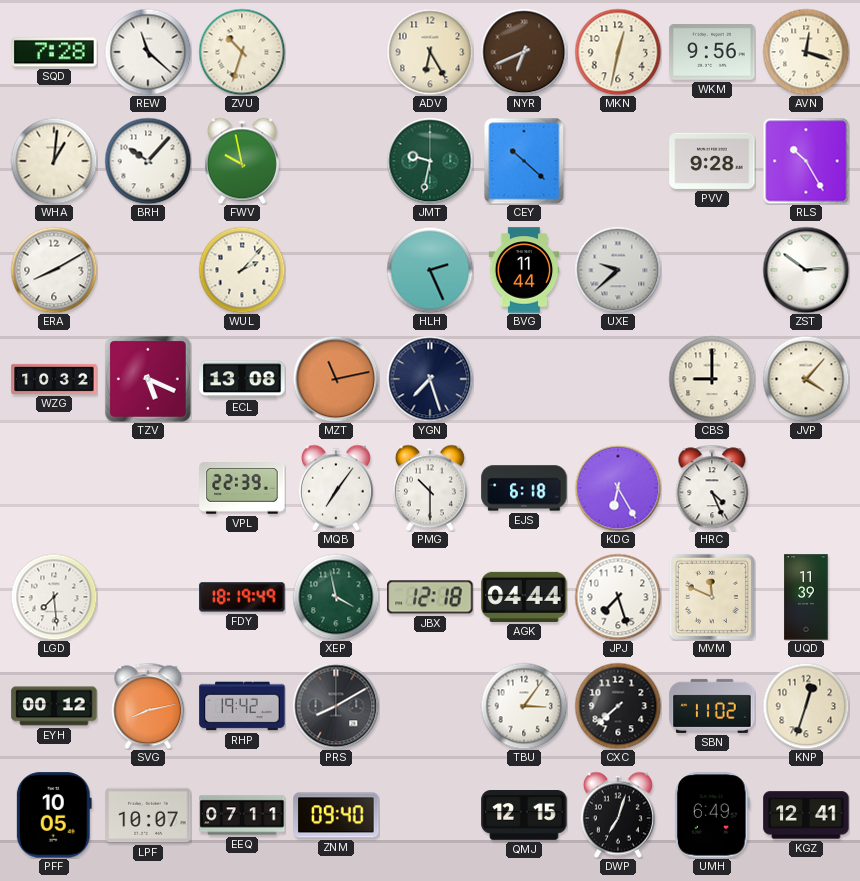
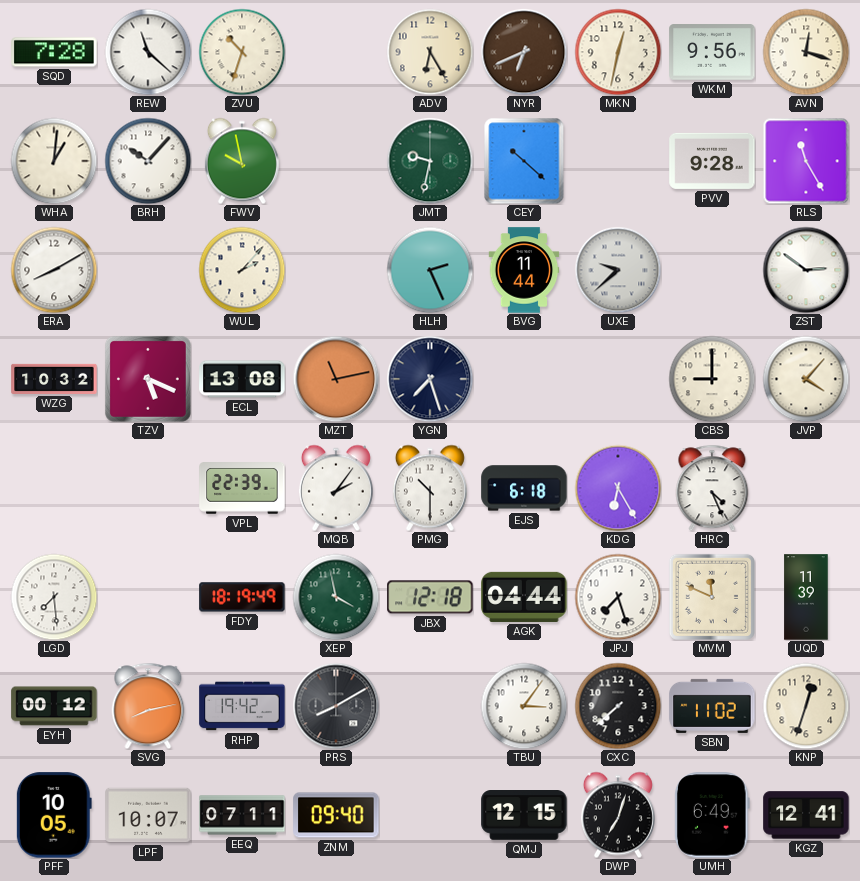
RLS: 10:25 -> 11:25 (806, 161)
MQB: 7:06 -> 2:06 (336, 488)
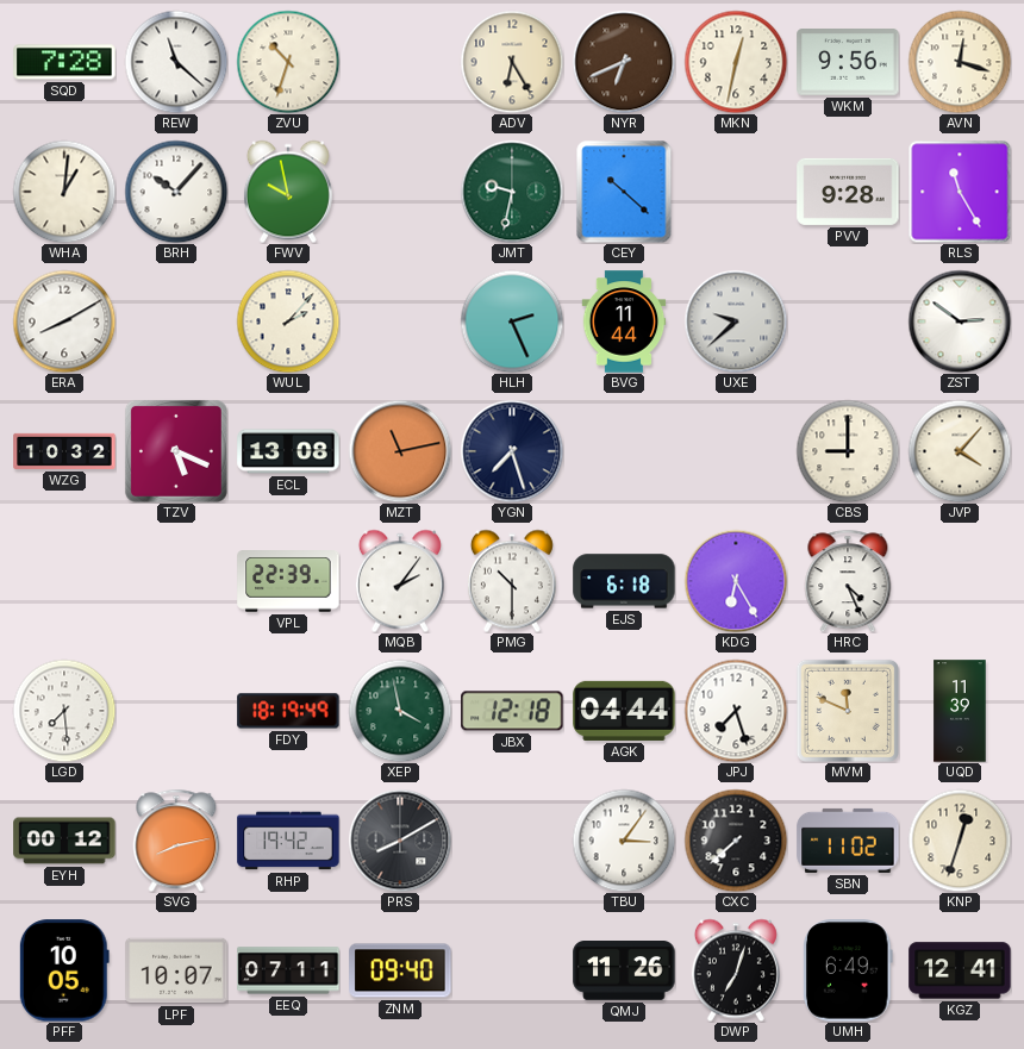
QMJ: 12:15 -> 11:26 (624, 972)
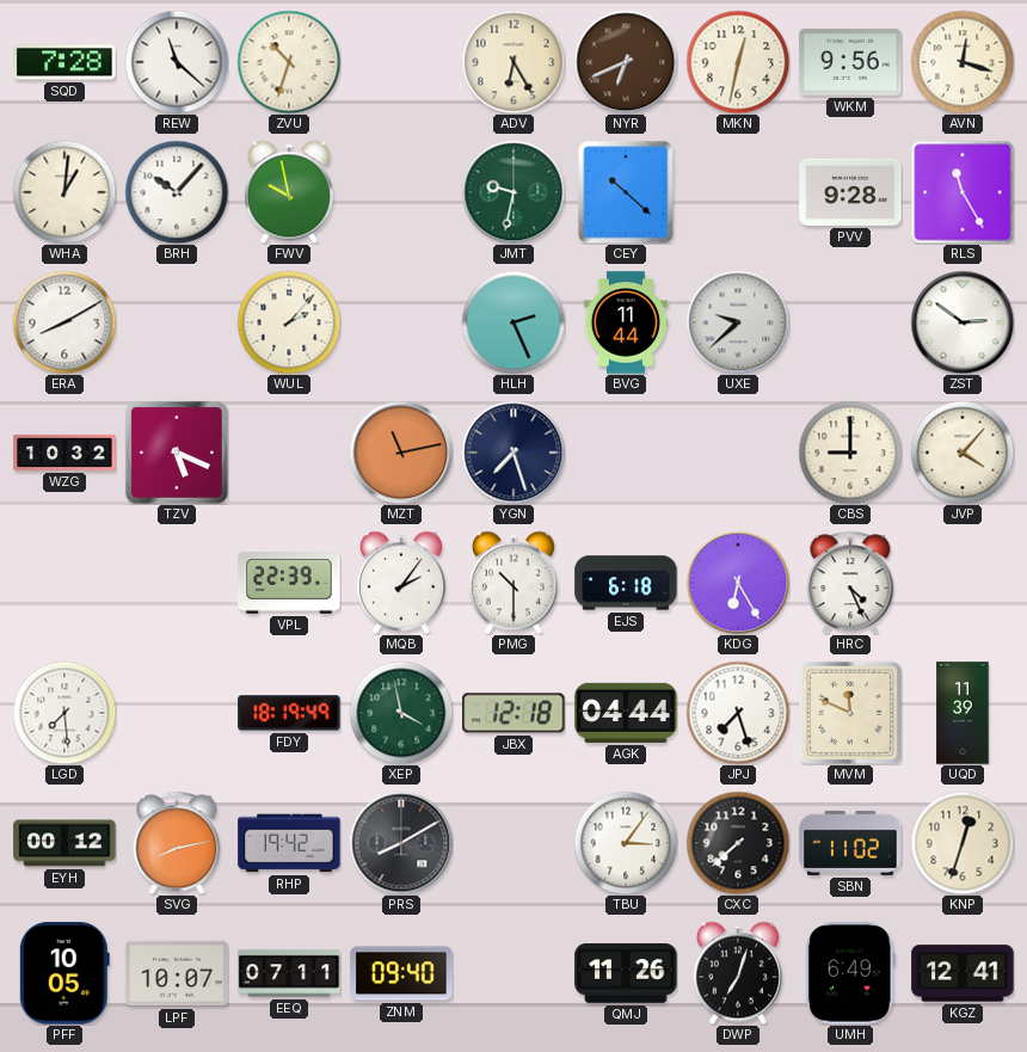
ECL: 13:08 -> none (288, 451)
